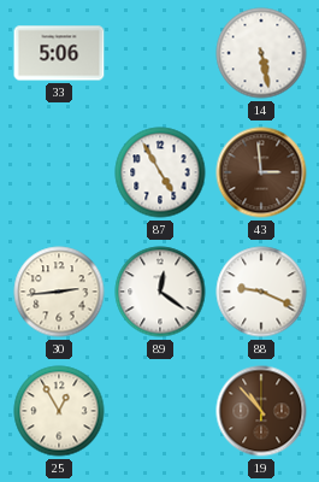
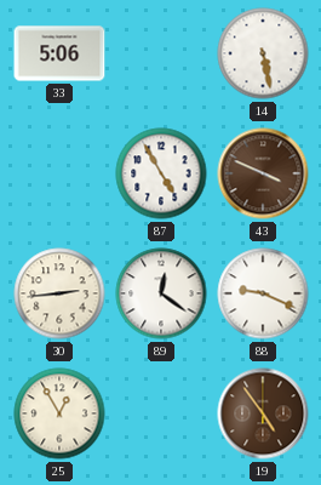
43: 2:59 -> 3:49 (263, 173)
19: 10:53 -> 4:54 (263, 413)
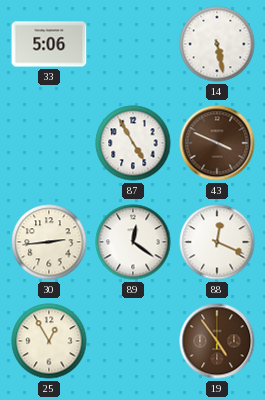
88: 9:19 -> 12:19 (217, 242)
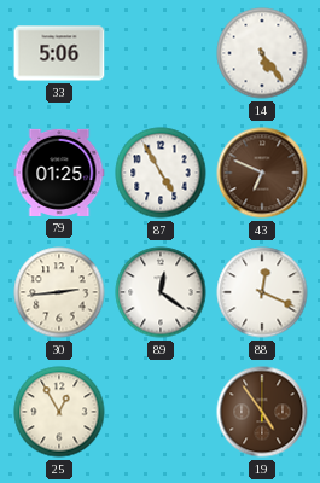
14: 5:28 -> 5:24 (262, 53)
79: none -> 01:25 (59, 173)
43: 3:49 -> 6:49 (262, 173)
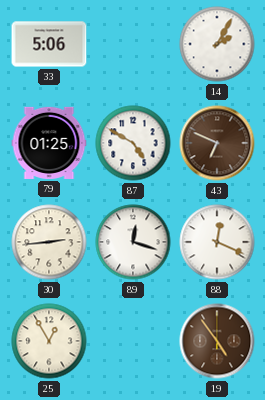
14: 5:24 -> 2:05 (217, 44)
87: 4:55 -> 4:50 (133, 143)
89: 12:21 -> 12:18 (133, 242)
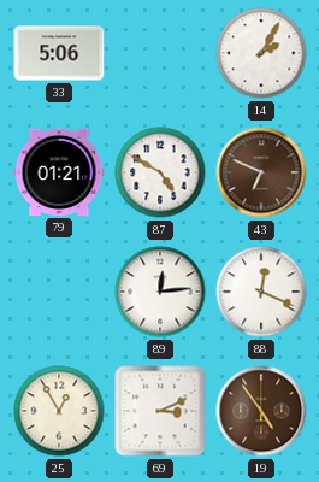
79: 01:25 -> 01:21 (59, 172)
30: 2:44 -> none (49, 242)
89: 12:18 -> 12:14 (160, 292)
69: none -> 3:11 (160, 411)
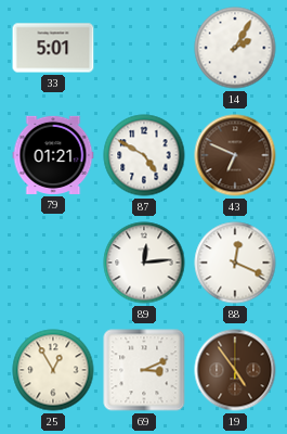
33: 5:06 -> 5:01 (53, 48)
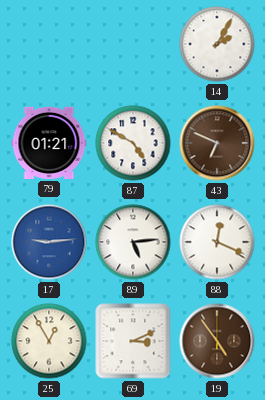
33: 5:01 -> none (53, 48)
17: none -> 9:14 (49, 242)
89: 12:14 -> 5:14 (133, 242)
